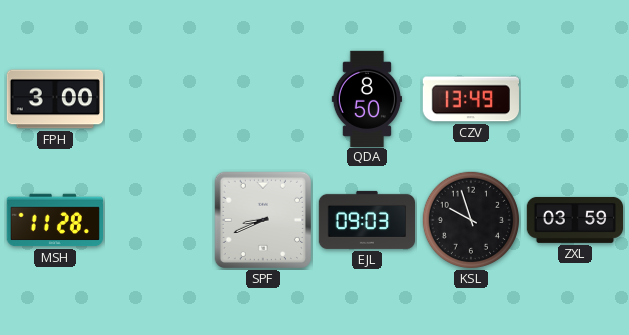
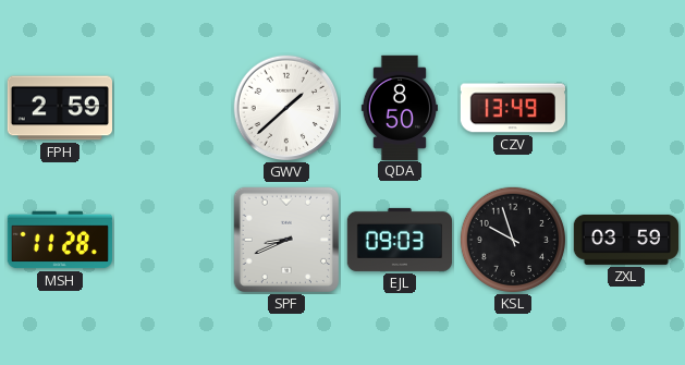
FPH: 3:00 -> 2:59 (59, 108)
GWV: none -> 1:38 (286, 108)
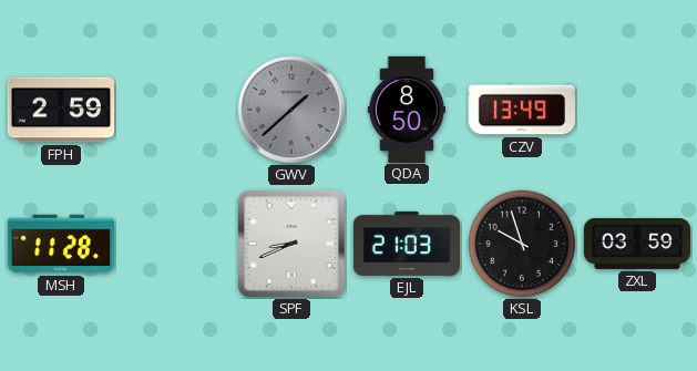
GWV dial: white -> grey (291, 110)
EJL: 09:03 -> 21:03 (406, 244)
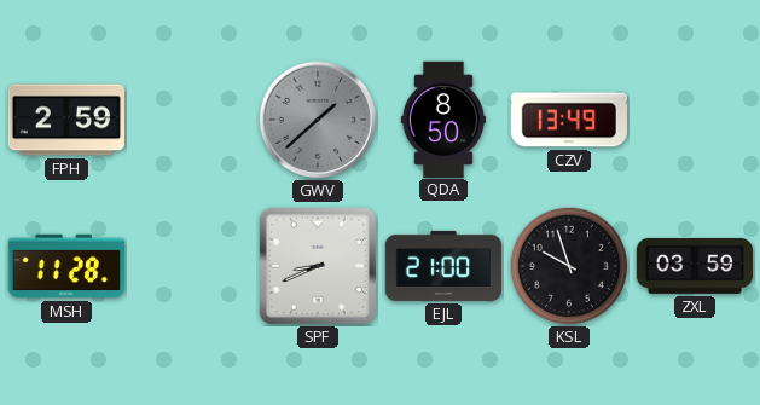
EJL: 21:03 -> 21:00 (442, 266)
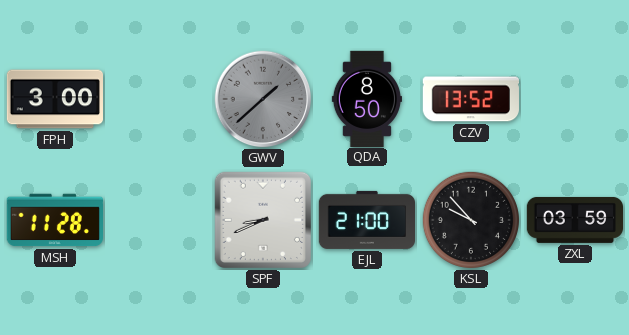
FPH: 2:59 -> 3:00 (54, 99)
CZV: 13:49 -> 13:52 (470, 99)
KSL: 9:57 -> 9:53 (470, 219)
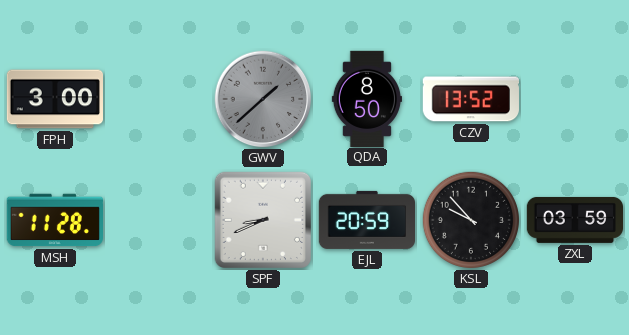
EJL: 21:00 -> 20:59 (366, 220)
